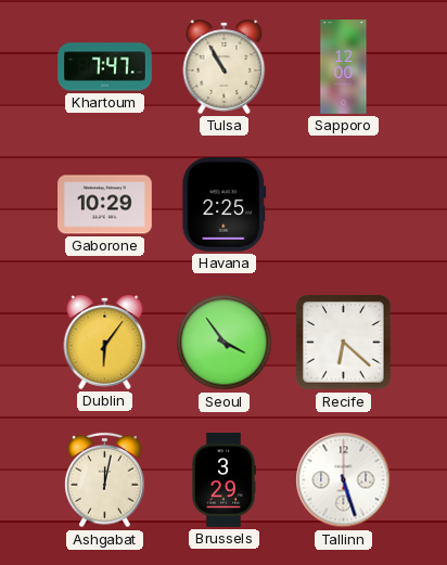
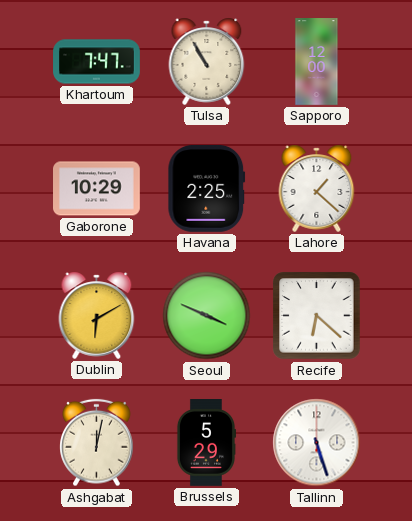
Lahore: none -> 1:22 (317, 188)
Dublin: 6:06 -> 6:10 (97, 315)
Seoul: 3:54 -> 3:49 (207, 316)
Brussels: 3:29 -> 5:29 (205, 443)
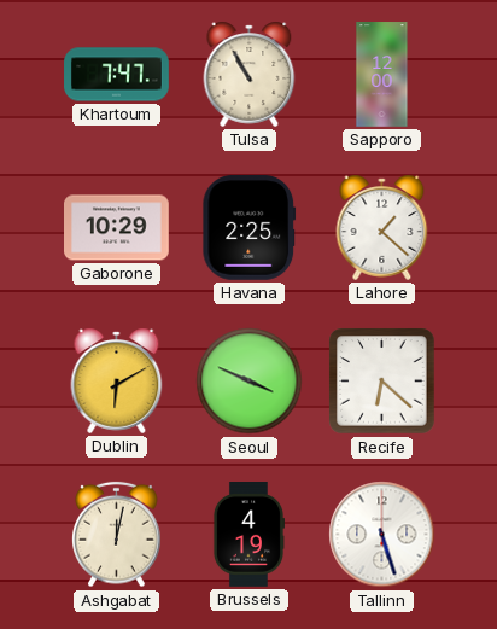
Brussels: 5:29 -> 4:19 (247, 535)
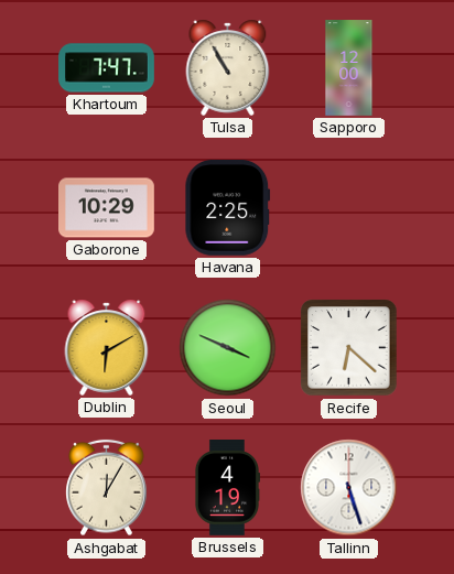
Lahore: 1:22 -> none (382, 227)
Ashgabat: 12:02 -> 12:05 (107, 488)
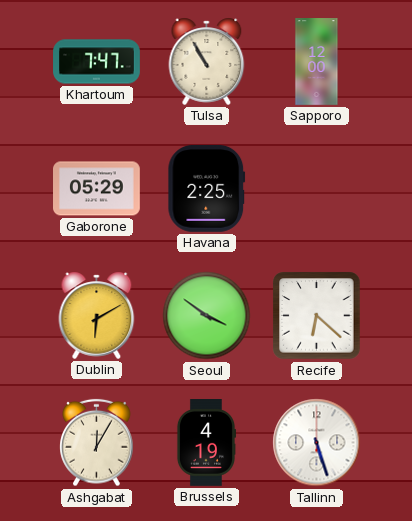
Gaborone: 10:29 -> 05:29 (97, 189)
Seoul: 3:49 -> 3:51 (207, 316)
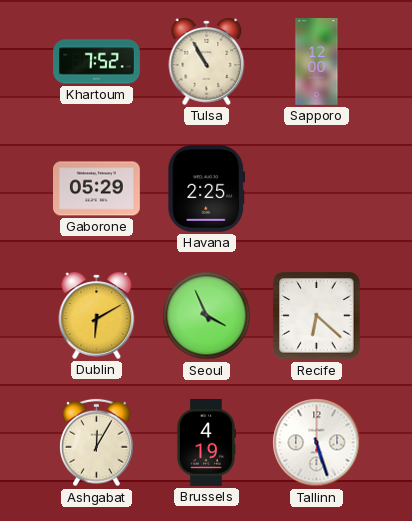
Khartoum: 7:47 -> 7:52 (97, 62)
Seoul: 3:51 -> 3:56 (207, 316)
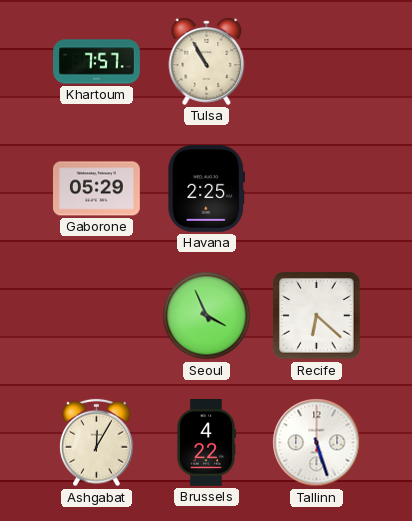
Khartoum: 7:52 -> 7:57 (97, 62)
Sapporo: 12:00 -> none (317, 62)
Dublin: 6:10 -> none (97, 315)
Brussels: 4:19 -> 4:22 (205, 443)
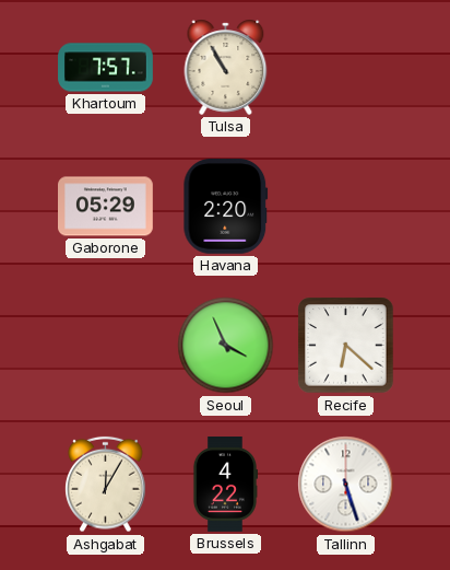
Havana: 2:25 -> 2:20 (226, 206)
